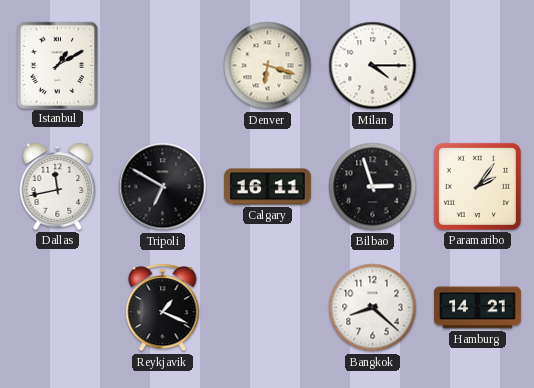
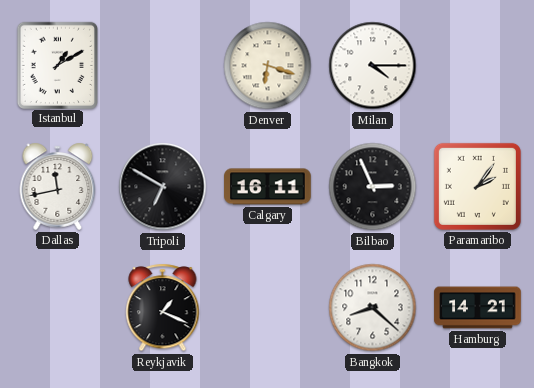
Bilbao: 2:57 -> 2:56 (373, 187)
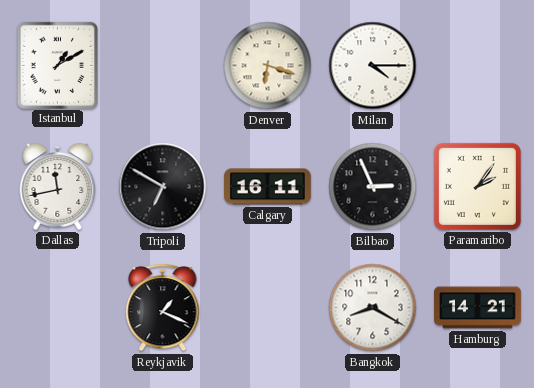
Bangkok: 8:22 -> 8:20 (373, 308)
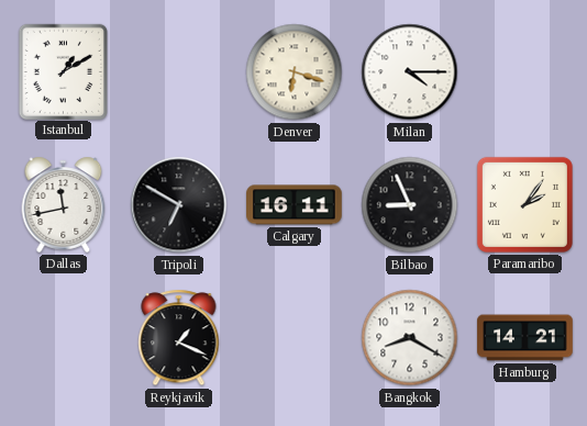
Bilbao: 2:56 -> 8:56 (410, 205)
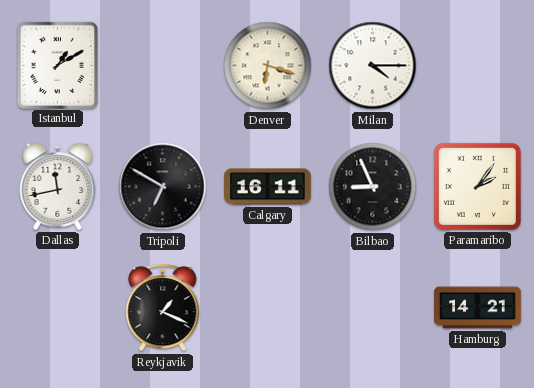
Bangkok: 8:20 -> none (410, 338)
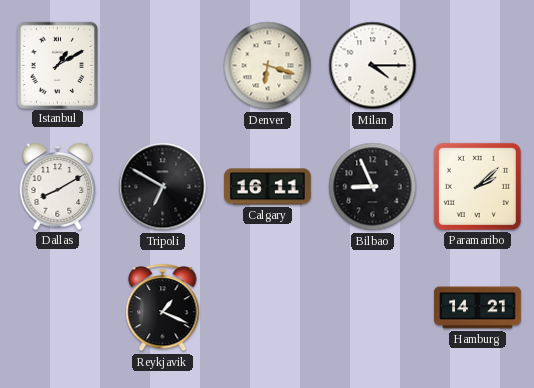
Dallas: 11:43 -> 8:10 (58, 186)
Paramaribo: 2:06 -> 2:08 (477, 186)
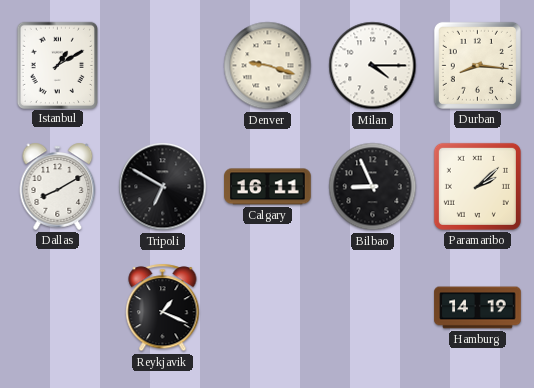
Denver: 6:18 -> 9:18 (268, 66)
Durban: none -> 8:16 (477, 65)
Hamburg: 14:21 -> 14:19 (478, 308)
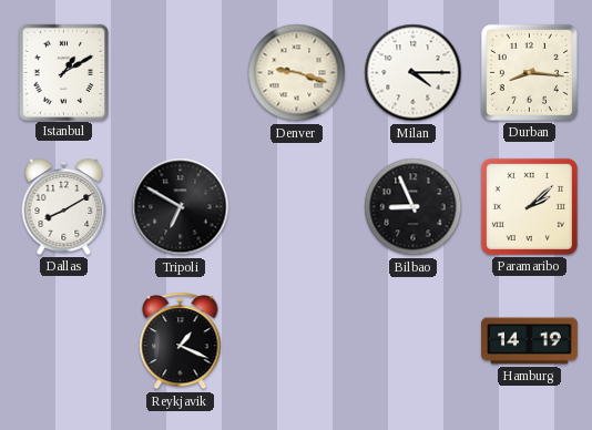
Calgary: 16:11 -> none (268, 187)
